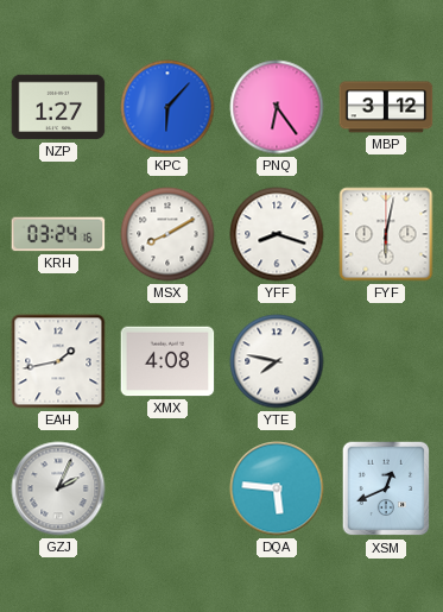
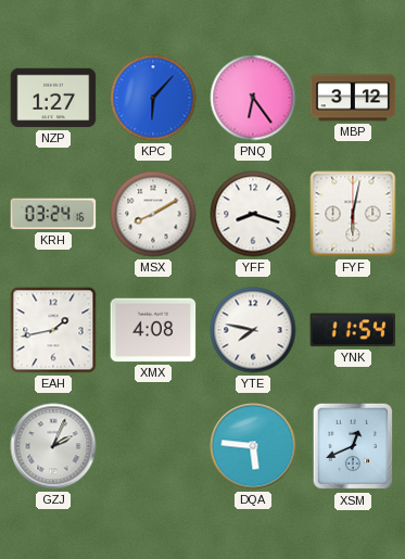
YNK: none -> 11:54 (353, 330)
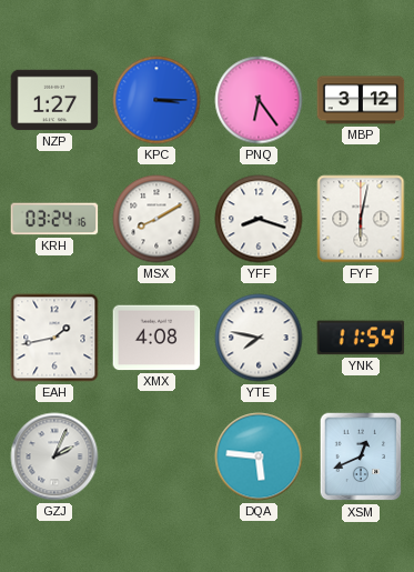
KPC: 6:07 -> 3:15 (156, 100)
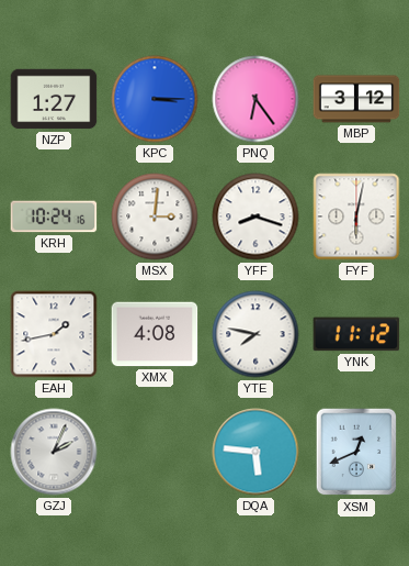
KRH: 03:24 -> 10:24 (54, 217)
MSX: 8:10 -> 3:01 (155, 217)
YNK: 11:54 -> 11:12 (356, 334)
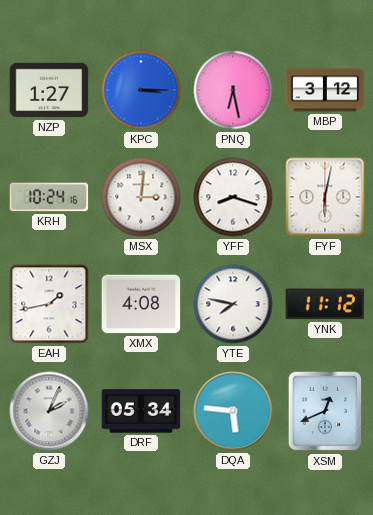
PNQ: 6:24 -> 6:28 (233, 90)
DRF: none -> 05:34 (141, 411)
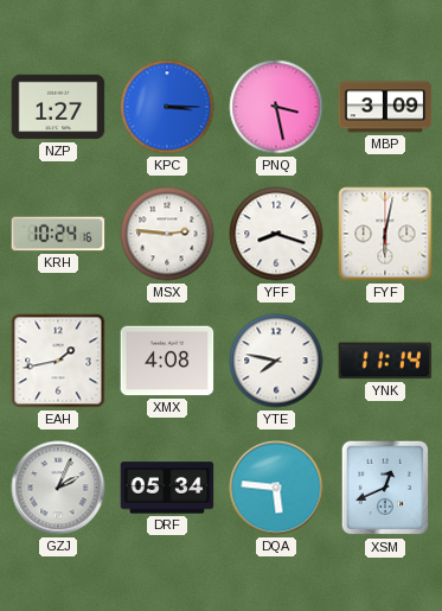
PNQ: 6:28 -> 3:28 (276, 107)
MBP: 3:12 -> 3:09 (385, 107)
MSX: 3:01 -> 2:46 (167, 234)
YNK: 11:12 -> 11:14 (385, 361)
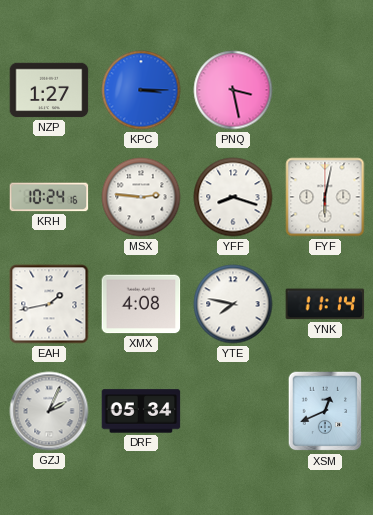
MBP: 3:09 -> none (385, 107)
DQA: 5:46 -> none (276, 488)
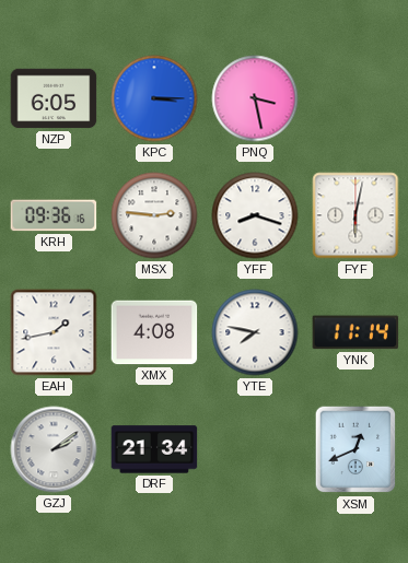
NZP: 1:27 -> 6:05 (54, 98)
KRH: 10:24 -> 09:36 (54, 215)
GZJ: 2:04 -> 2:09 (54, 449)
DRF: 05:34 -> 21:34 (154, 449)
